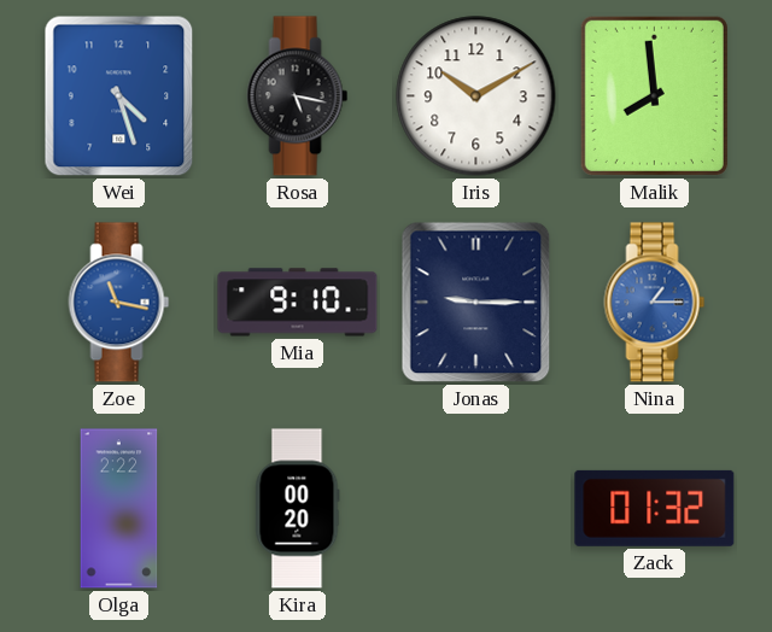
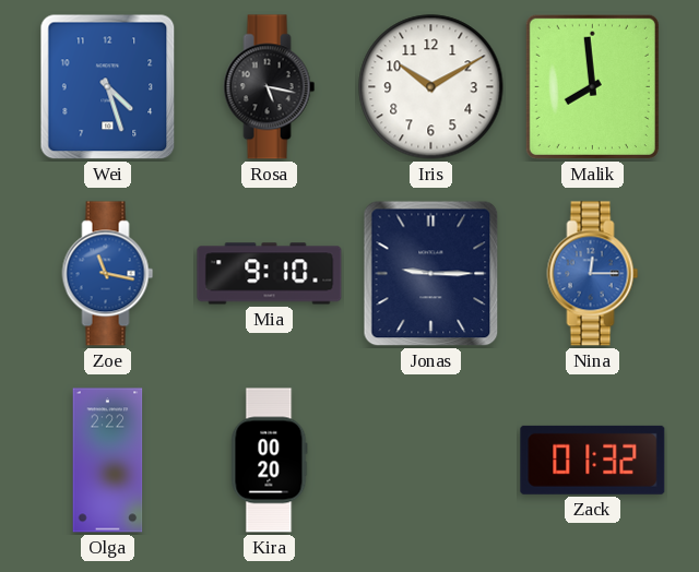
Nina: 1:15 -> 12:15 (593, 274)
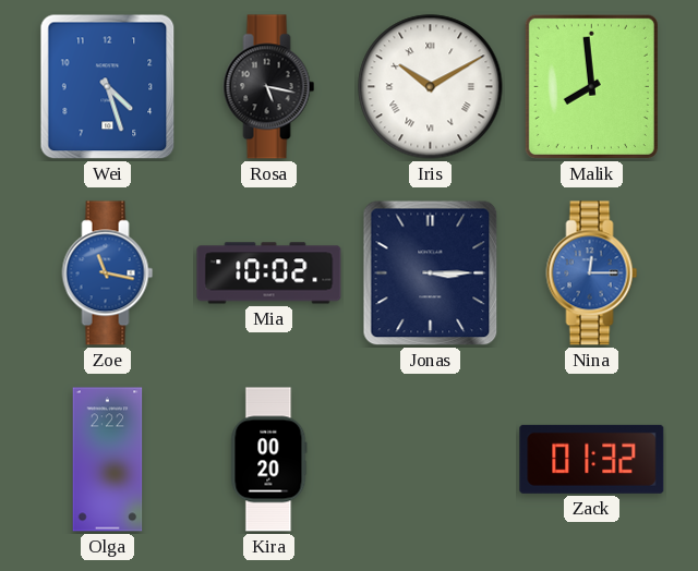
Iris numerals: Arabic -> Roman (431, 87)
Mia: 9:10 -> 10:02 (269, 274)
Jonas: 9:15 -> 3:15 (431, 274)
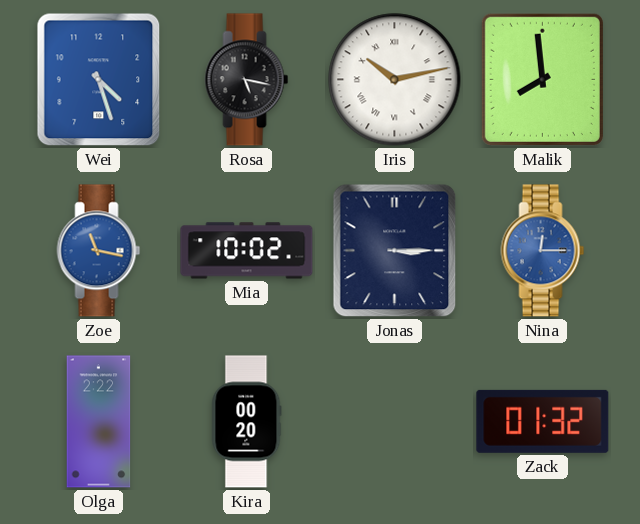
Iris: 10:10 -> 10:13 (395, 80)
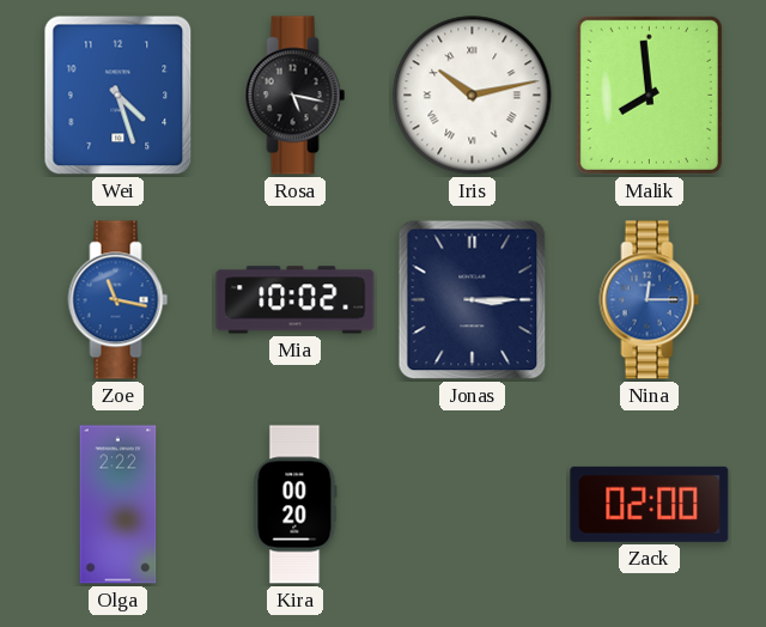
Zack: 01:32 -> 02:00 (650, 504)
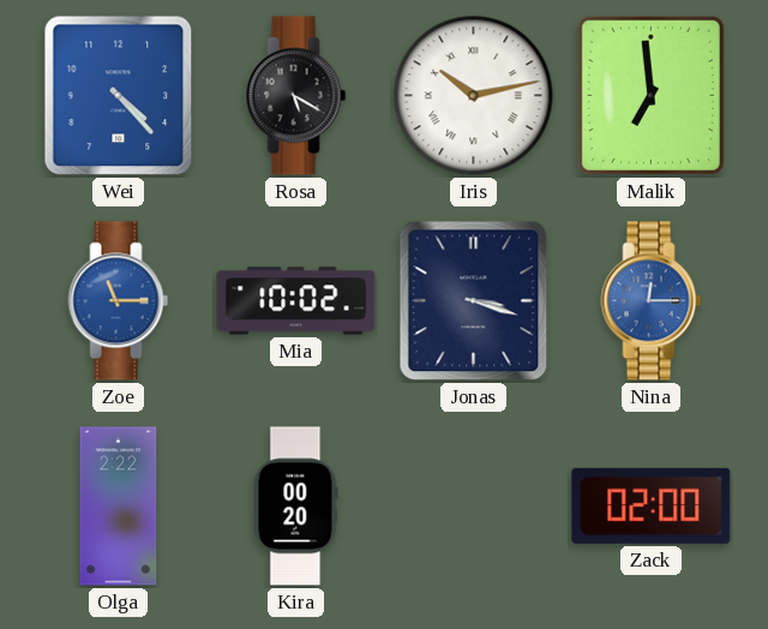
Wei: 4:27 -> 4:23 (119, 96)
Rosa: 5:17 -> 5:20 (296, 96)
Malik: 7:59 -> 6:59 (650, 95)
Zoe: 11:17 -> 11:15 (119, 301)
Jonas: 3:15 -> 3:18 (474, 301)
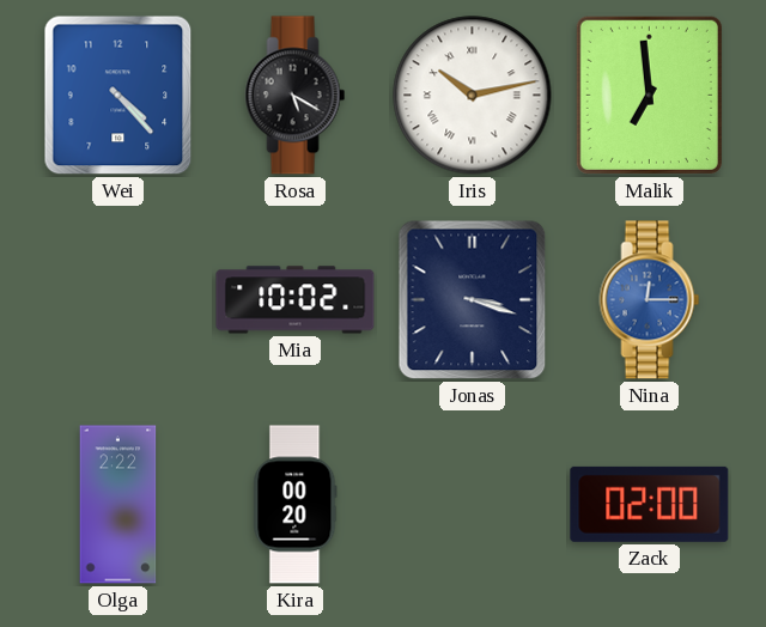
Zoe: 11:15 -> none (119, 301)
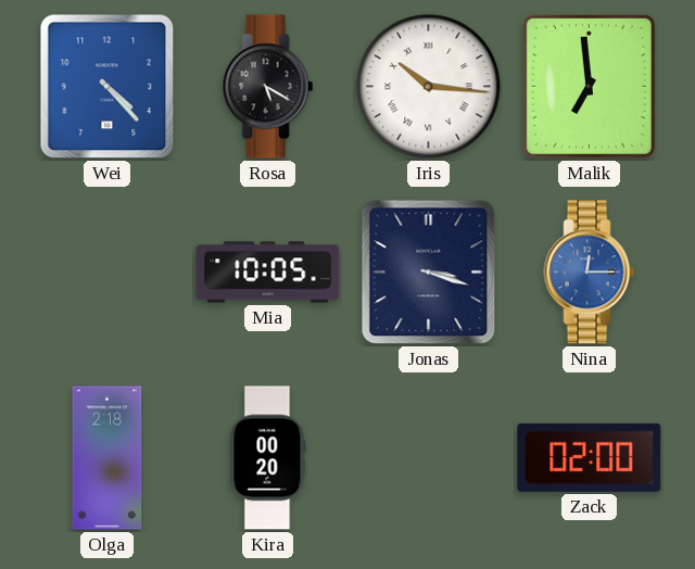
Iris: 10:13 -> 10:16 (429, 87)
Mia: 10:02 -> 10:05 (268, 273)
Olga: 2:22 -> 2:18 (108, 458)
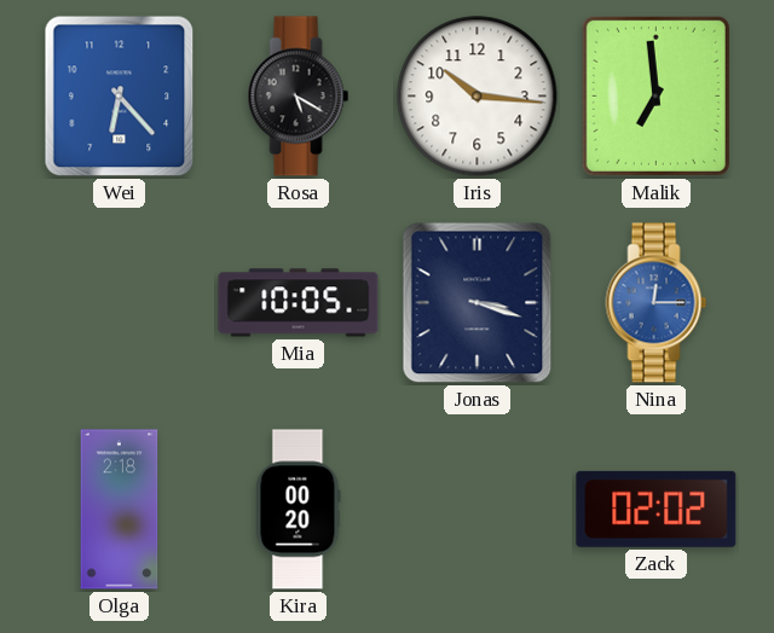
Wei: 4:23 -> 6:23 (120, 97)
Iris numerals: Roman -> Arabic (478, 97)
Zack: 02:00 -> 02:02 (657, 509)
